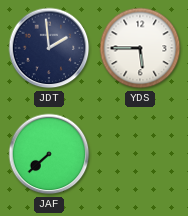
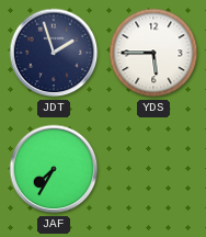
JDT: 1:59 -> 1:57 (54, 53)
JAF: 7:38 -> 7:35 (54, 169)
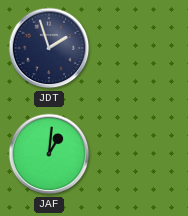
YDS: 5:45 -> none (153, 53)
JAF: 7:35 -> 1:01 (49, 154)
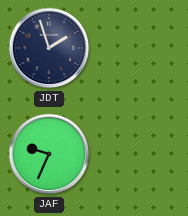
JAF: 1:01 -> 9:34 (49, 154)
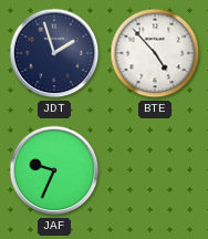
BTE: none -> 4:53 (155, 53)
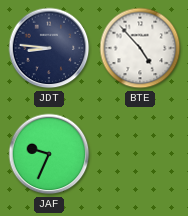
JDT: 1:57 -> 8:46 (49, 48)
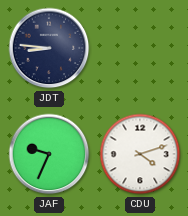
BTE: 4:53 -> none (140, 48)
CDU: none -> 4:12 (140, 154)
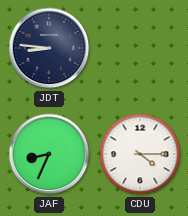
JAF: 9:34 -> 8:34 (49, 154)
CDU: 4:12 -> 4:15 (140, 154)
